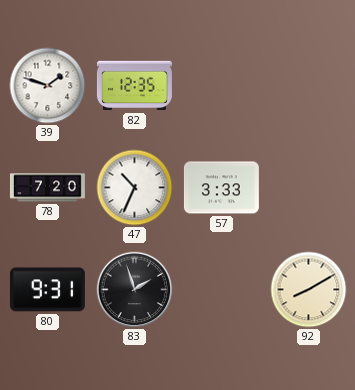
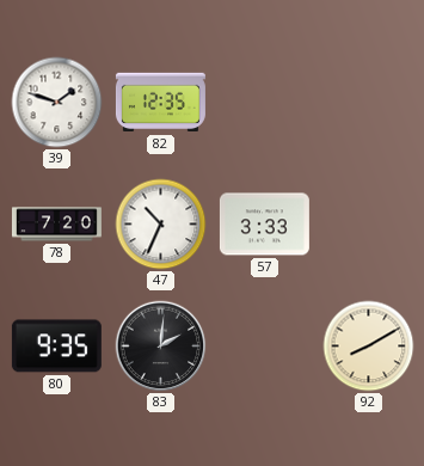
80: 9:31 -> 9:35 (56, 347)
83: 1:57 -> 2:01 (161, 347)
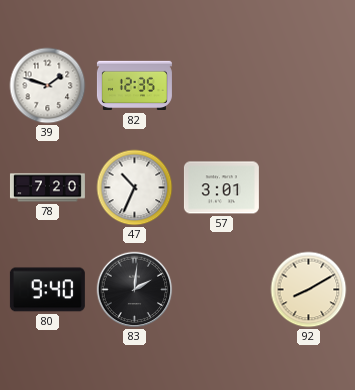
57: 3:33 -> 3:01 (221, 188)
80: 9:35 -> 9:40 (47, 290)
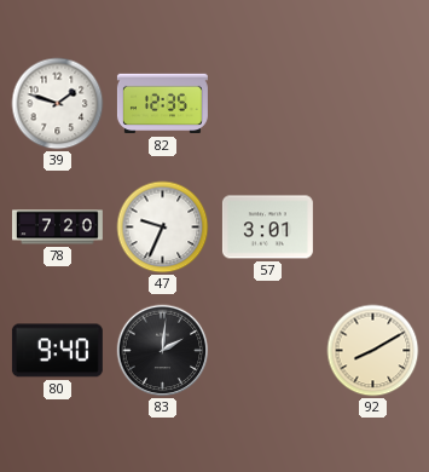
47: 10:34 -> 9:34 (163, 228)
